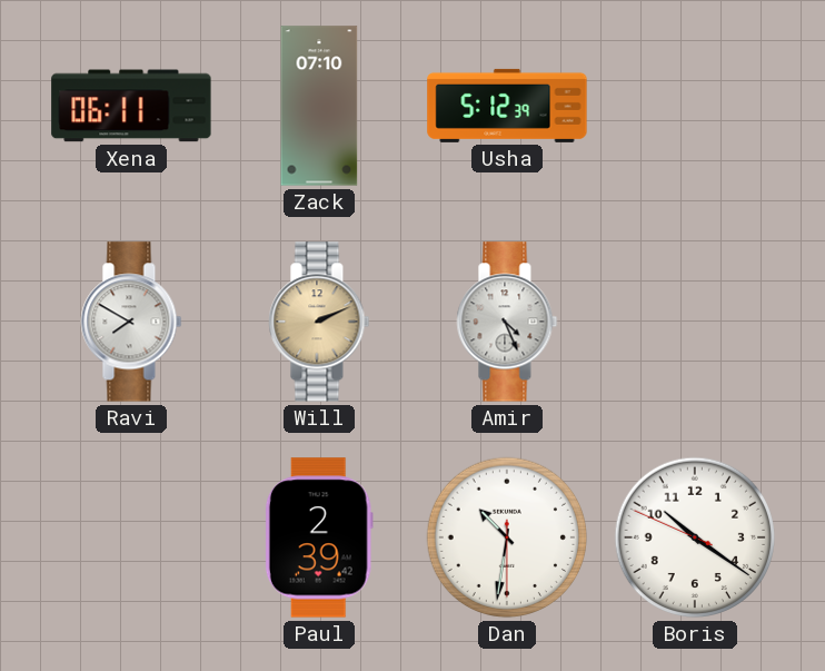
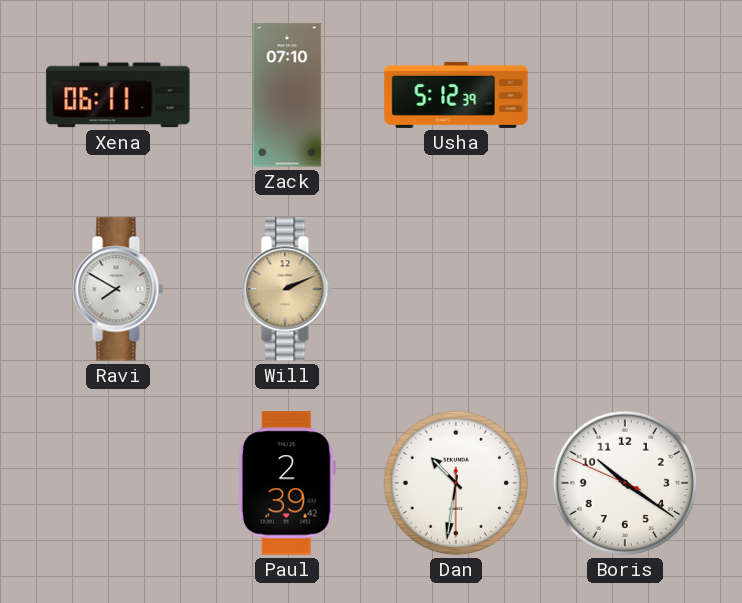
Amir: 4:26 -> none (507, 322)
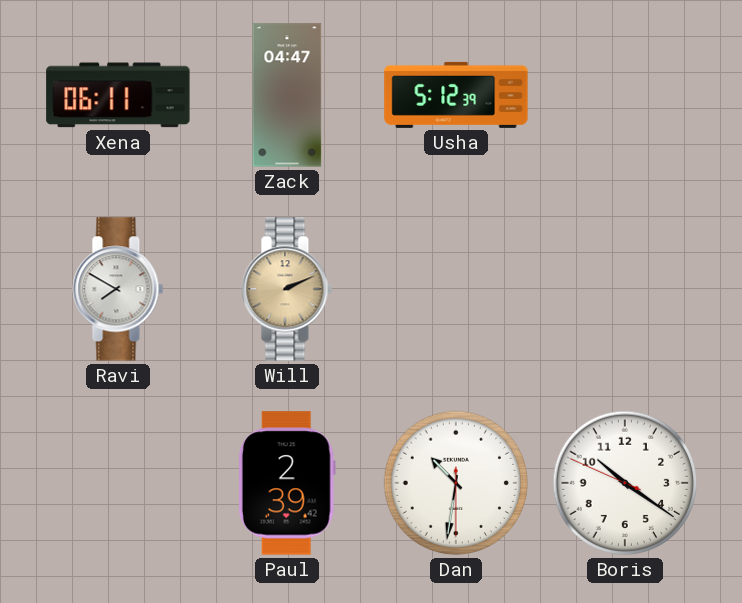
Zack: 07:10 -> 04:47 (287, 95)
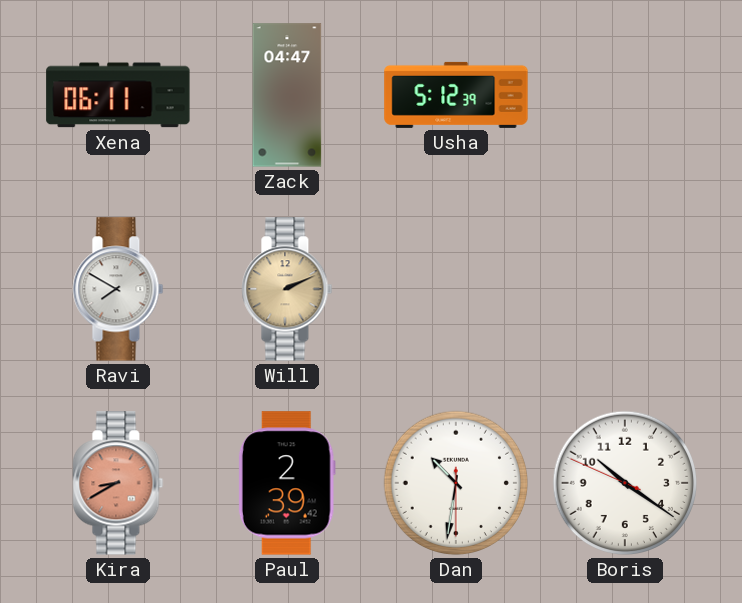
Kira: none -> 8:40 (118, 483)
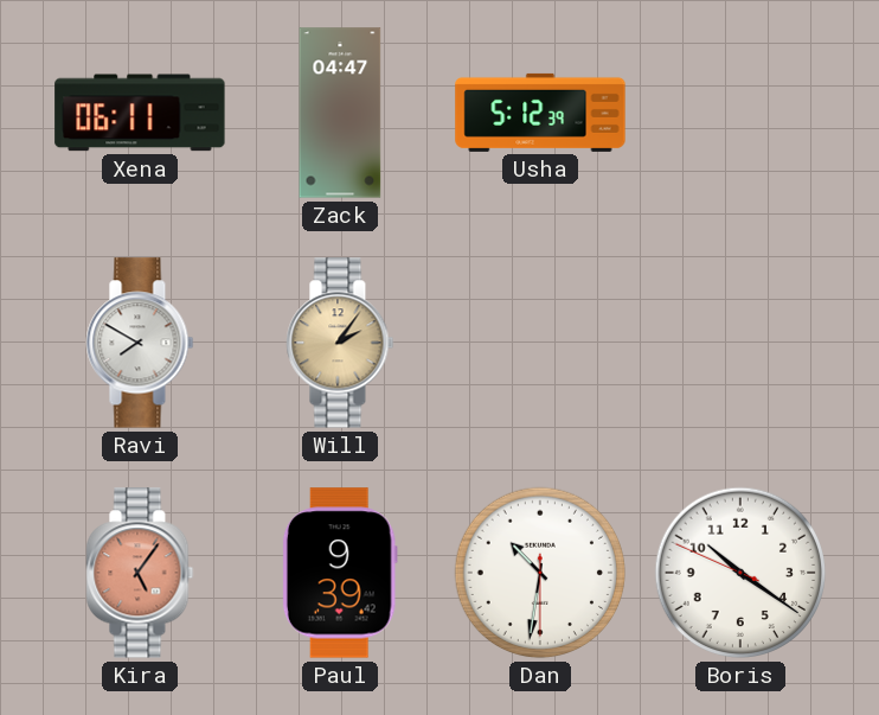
Will: 2:11 -> 2:06 (340, 343)
Kira: 8:40 -> 5:06 (140, 573)
Paul: 2:39 -> 9:39 (340, 573)
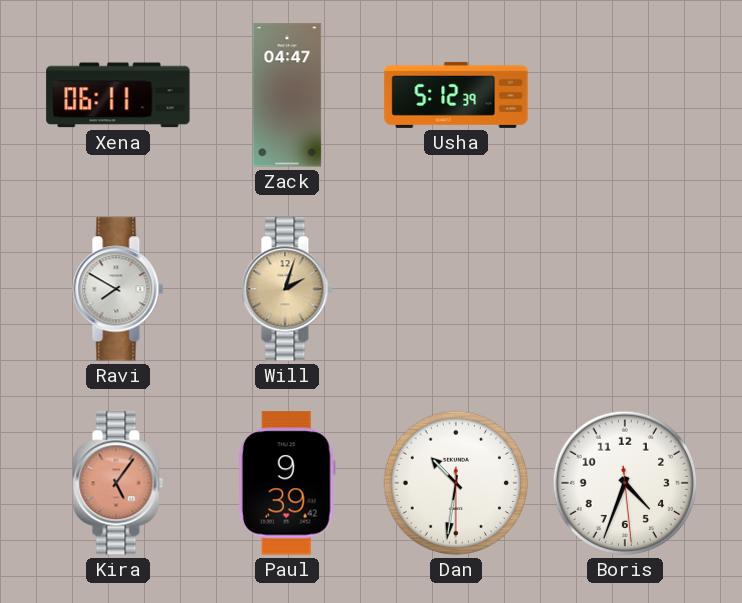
Will: 2:06 -> 2:03 (287, 289)
Boris: 10:20 -> 4:33 (625, 483)
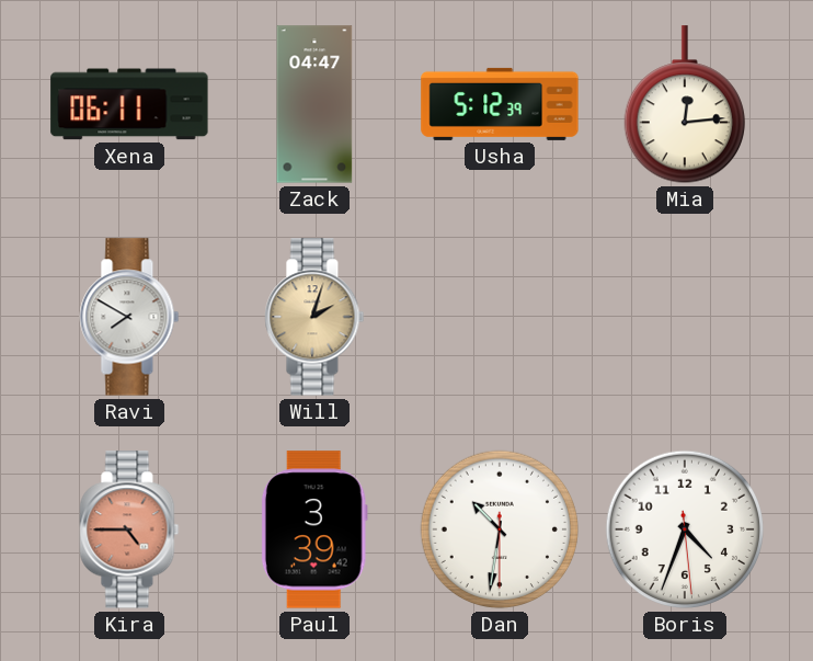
Mia: none -> 12:14 (685, 105)
Kira: 5:06 -> 4:45 (129, 529)
Paul: 9:39 -> 3:39 (314, 529)
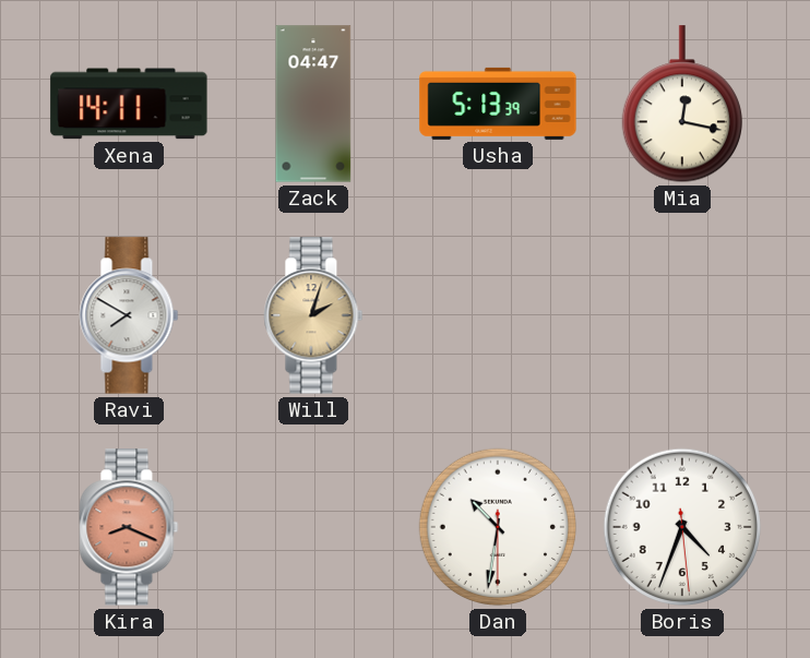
Xena: 06:11 -> 14:11 (129, 104)
Usha: 5:12 -> 5:13 (498, 104)
Mia: 12:14 -> 12:17 (682, 105)
Kira: 4:45 -> 8:19 (129, 527)
Paul: 3:39 -> none (314, 529)
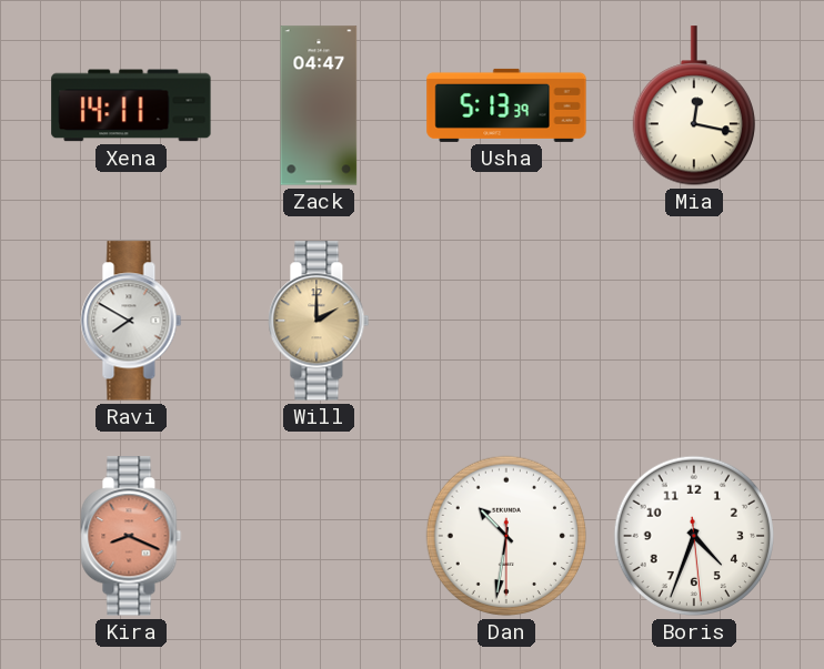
Will: 2:03 -> 2:00 (319, 321)
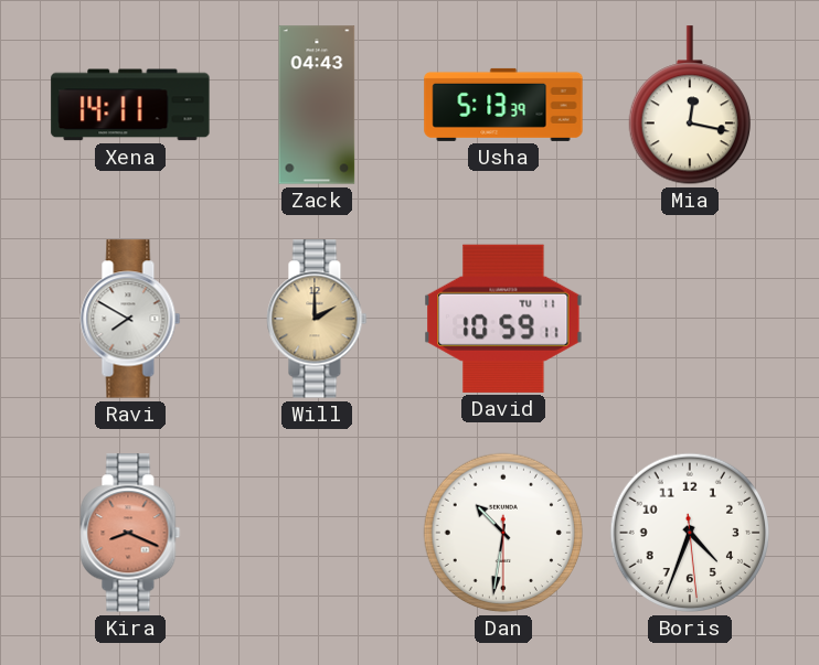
Zack: 04:47 -> 04:43 (317, 105)
David: none -> 10:59 (503, 319)
